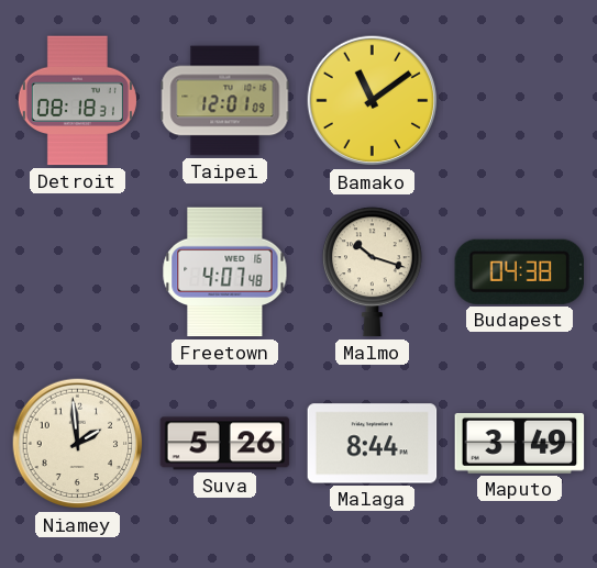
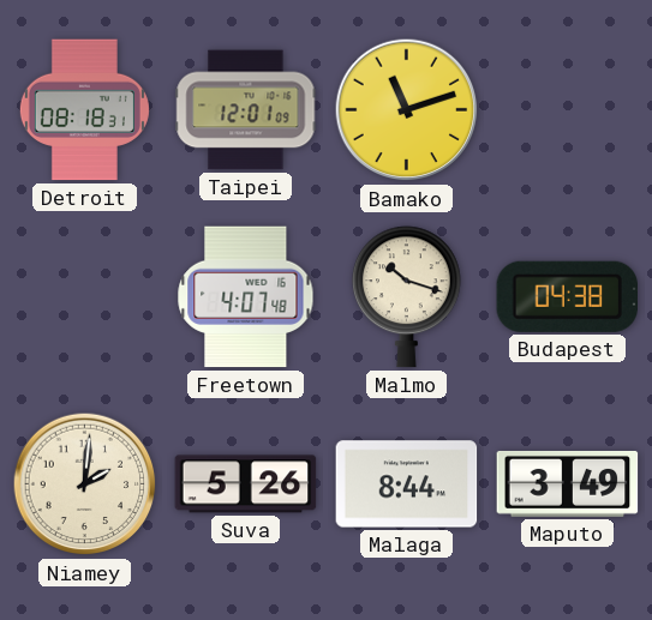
Bamako: 11:09 -> 11:12 (407, 110)
Niamey: 1:59 -> 2:01 (85, 484)
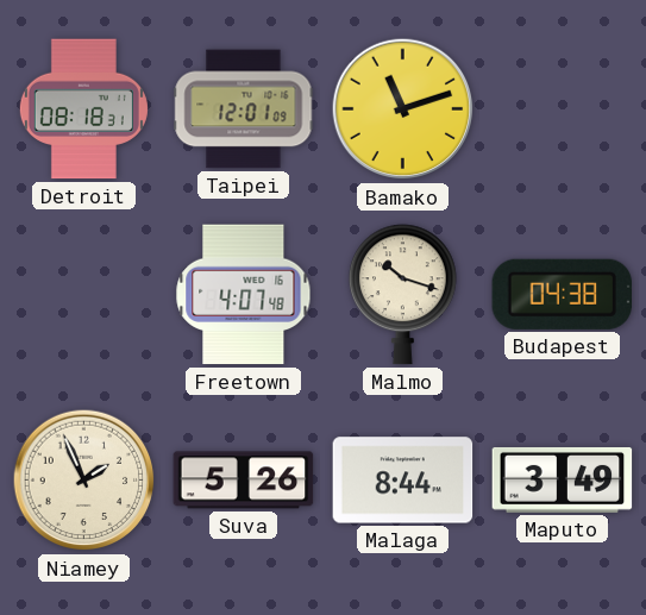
Niamey: 2:01 -> 1:56 (84, 481)
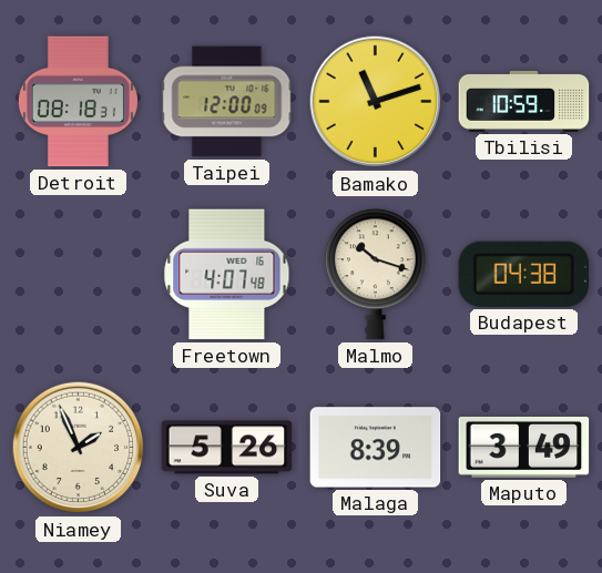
Taipei: 12:01 -> 12:00 (227, 102)
Tbilisi: none -> 10:59 (524, 101)
Malaga: 8:44 -> 8:39 (376, 448)
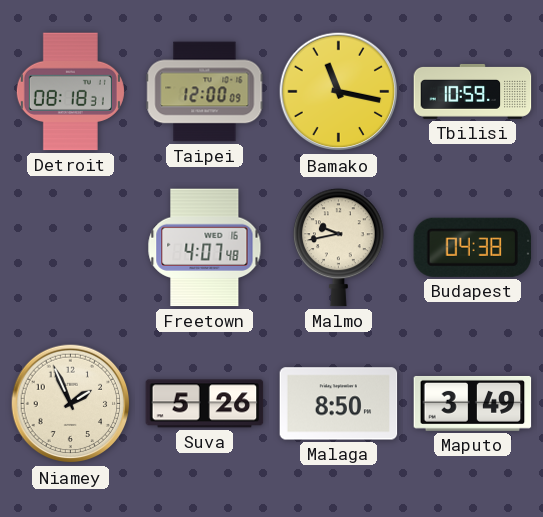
Bamako: 11:12 -> 11:17 (339, 92)
Malmo: 10:18 -> 9:43 (338, 248)
Malaga: 8:39 -> 8:50 (339, 404)
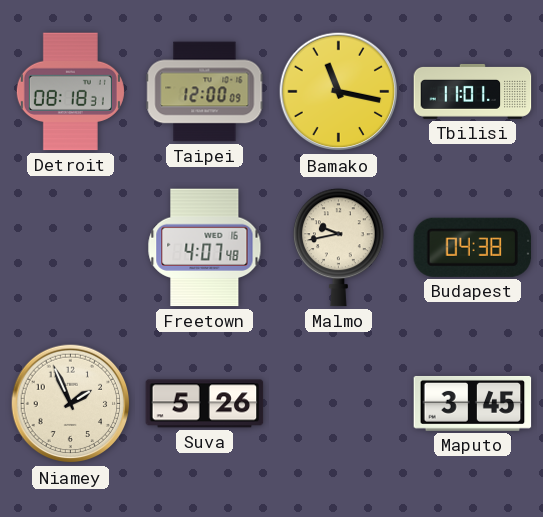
Tbilisi: 10:59 -> 11:01 (473, 91)
Malaga: 8:50 -> none (339, 404)
Maputo: 3:49 -> 3:45 (473, 403)
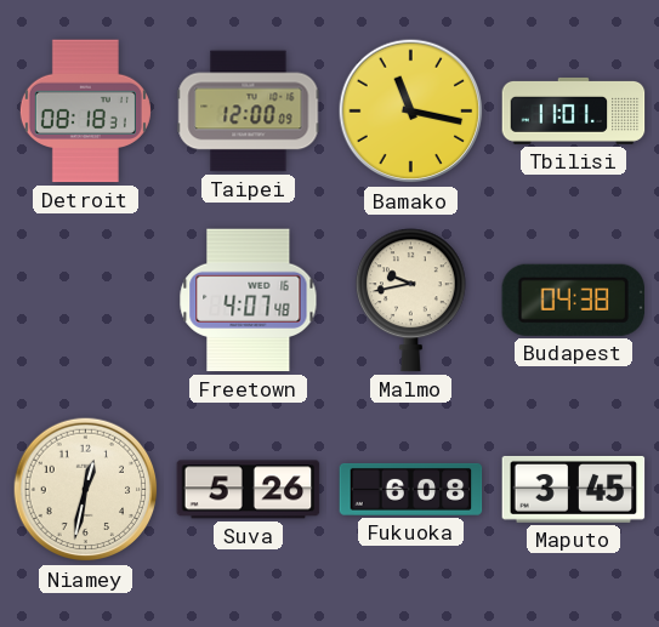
Niamey: 1:56 -> 12:32 (86, 490)
Fukuoka: none -> 6:08 (411, 489)
